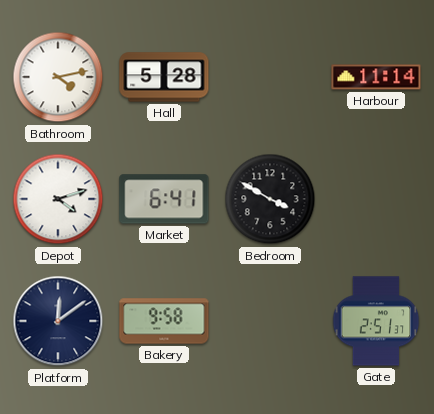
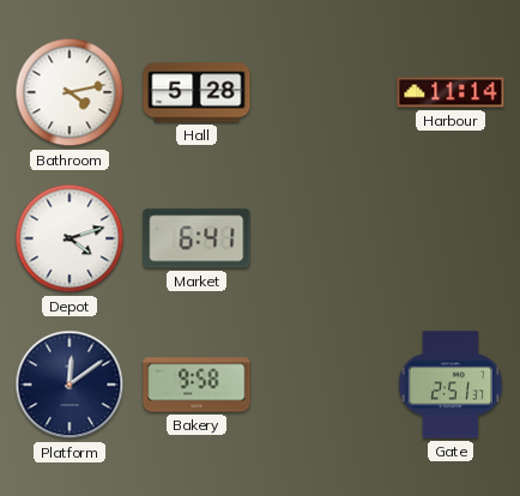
Bedroom: 3:50 -> none (270, 199)
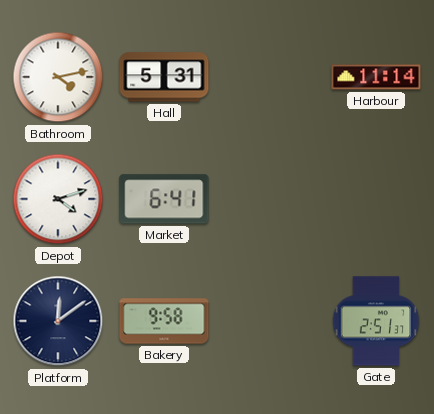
Hall: 5:28 -> 5:31 (164, 77)
